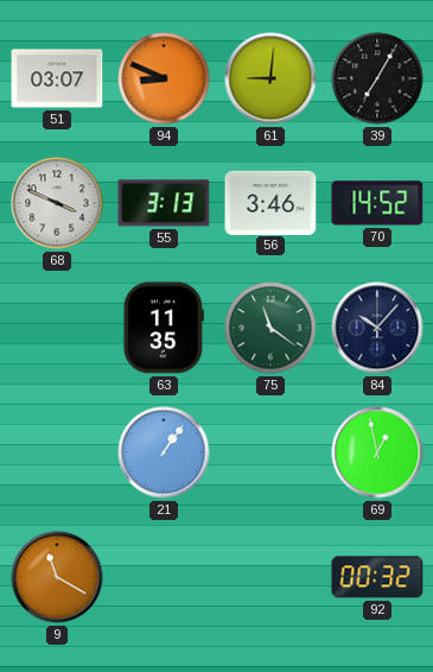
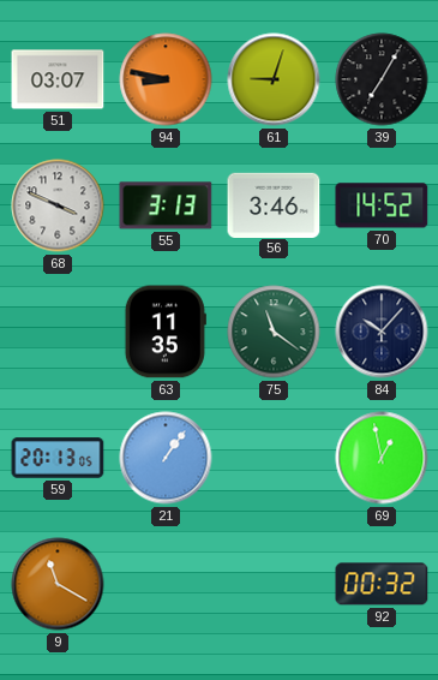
94: 8:49 -> 8:47 (166, 79)
61: 9:01 -> 9:03 (274, 79)
59: none -> 20:13 (58, 458)
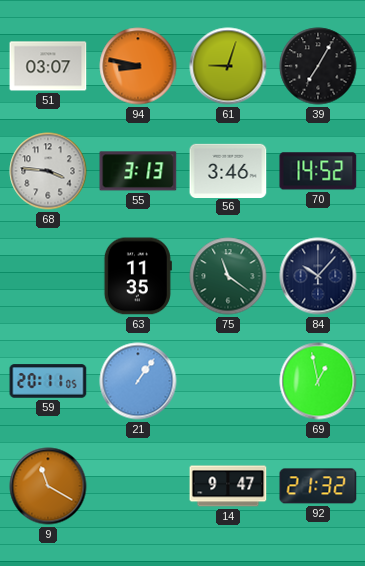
68: 3:49 -> 3:46 (48, 171)
59: 20:13 -> 20:11 (48, 381)
14: none -> 9:47 (228, 486)
92: 00:32 -> 21:32 (318, 486)
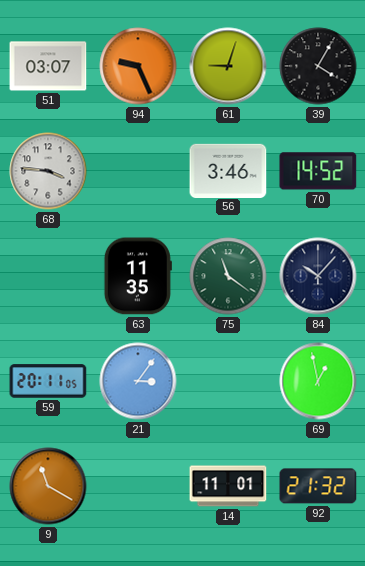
94: 8:47 -> 9:26 (138, 66)
39: 7:05 -> 4:05 (318, 66)
55: 3:13 -> none (138, 171)
21: 1:06 -> 3:06 (138, 381)
14: 9:47 -> 11:01 (228, 486)
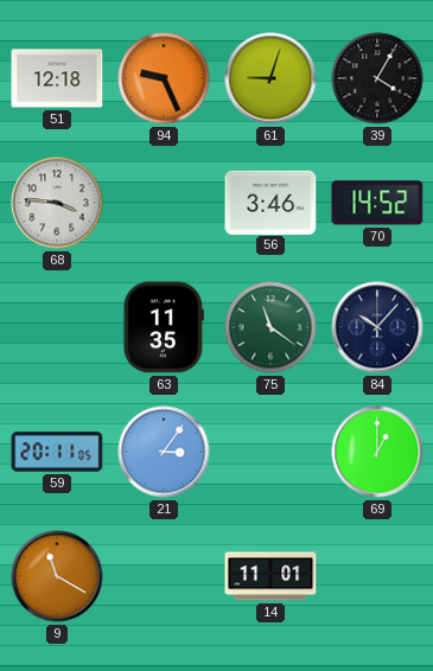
51: 03:07 -> 12:18 (57, 78)
69: 12:58 -> 1:00 (377, 452)
92: 21:32 -> none (318, 486)
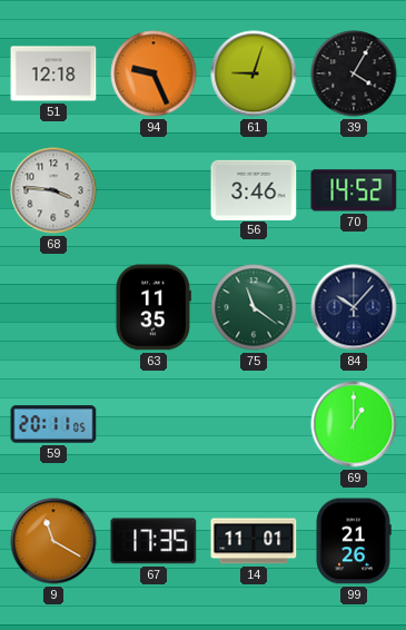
21: 3:06 -> none (164, 452)
67: none -> 17:35 (154, 541)
99: none -> 21:26 (354, 541)
